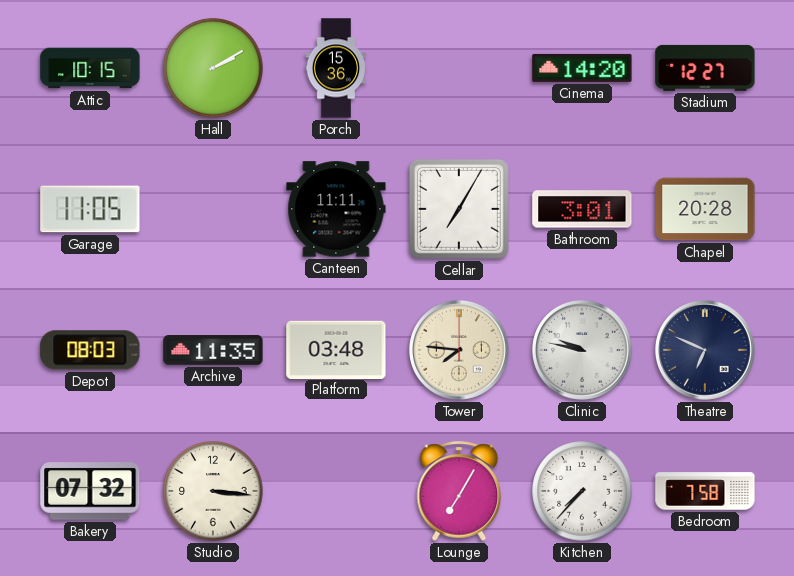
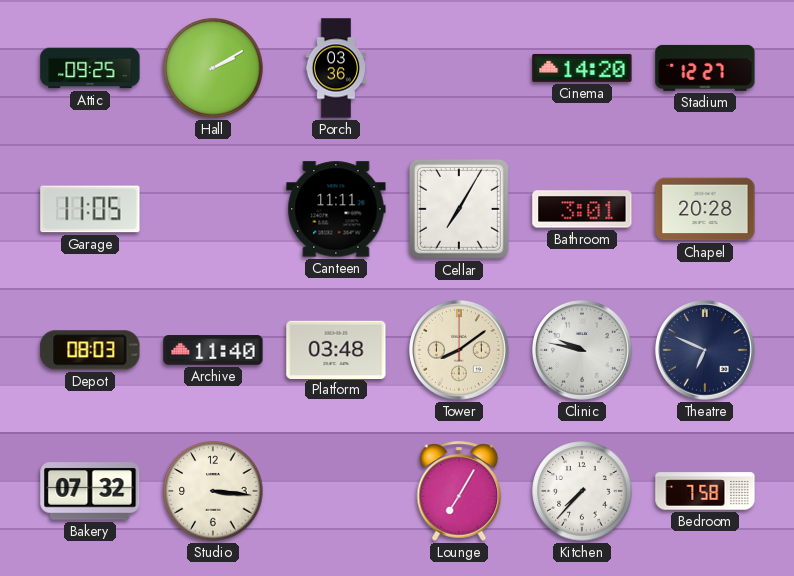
Attic: 10:15 -> 09:25 (90, 68)
Porch: 15:36 -> 03:36 (336, 68)
Archive: 11:35 -> 11:40 (213, 350)
Tower: 7:46 -> 8:09 (460, 351)
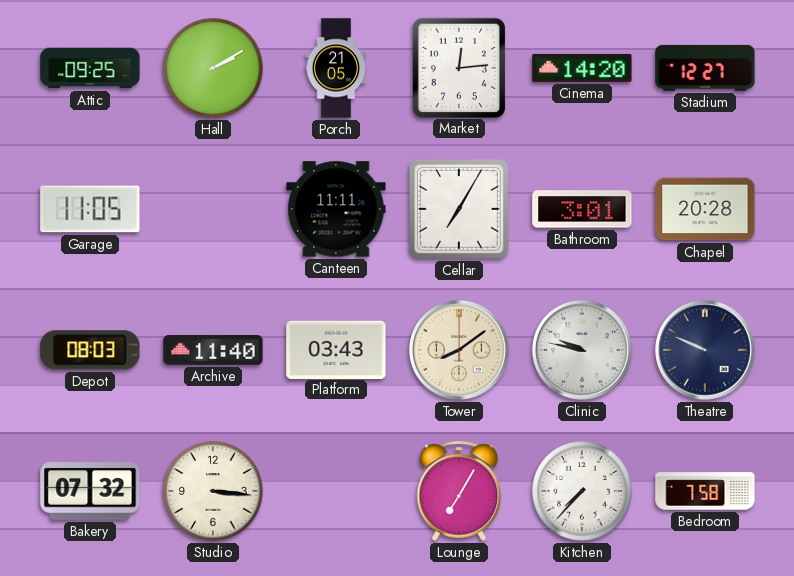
Porch: 03:36 -> 21:05 (336, 68)
Market: none -> 12:14 (458, 67)
Platform: 03:48 -> 03:43 (336, 349)
Theatre: 6:49 -> 9:49 (706, 351)
